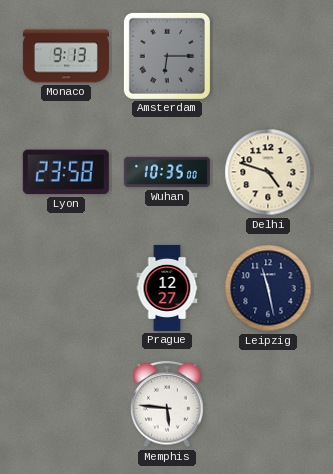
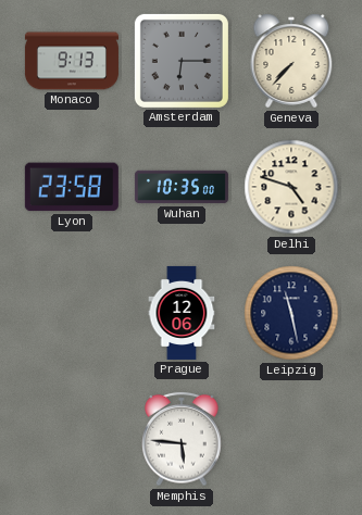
Geneva: none -> 7:37 (291, 61)
Prague: 12:27 -> 12:06 (182, 313)
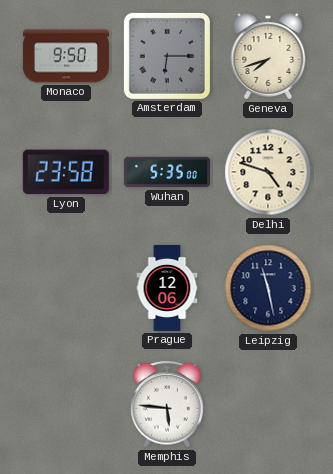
Monaco: 9:13 -> 9:50 (66, 56)
Geneva: 7:37 -> 7:42 (268, 56)
Wuhan: 10:35 -> 5:35 (167, 172)
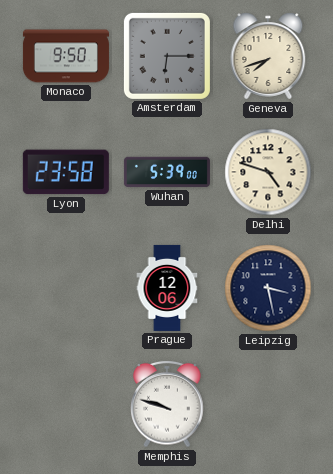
Wuhan: 5:35 -> 5:39 (167, 172)
Leipzig: 11:28 -> 3:28 (268, 288)
Memphis: 5:46 -> 9:48 (167, 404)
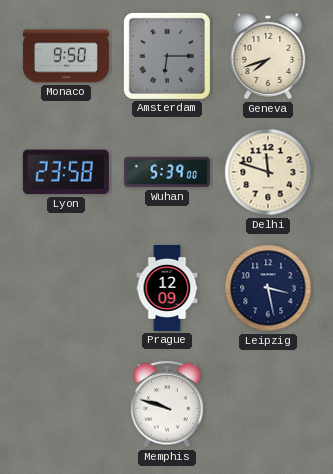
Delhi: 4:48 -> 11:48 (268, 172)
Prague: 12:06 -> 12:09 (167, 288)
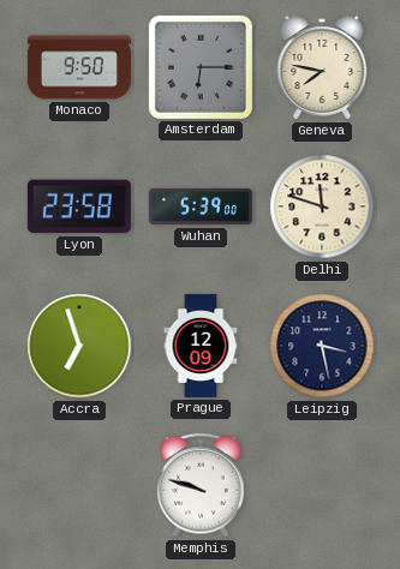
Geneva: 7:42 -> 7:47 (322, 67)
Accra: none -> 6:57 (79, 346)
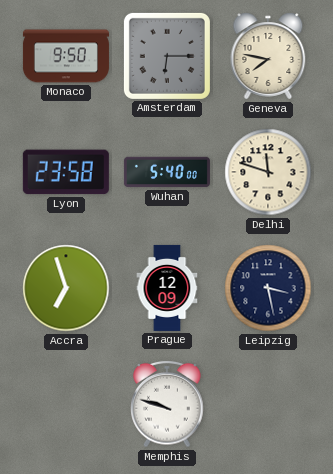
Wuhan: 5:39 -> 5:40 (167, 172)
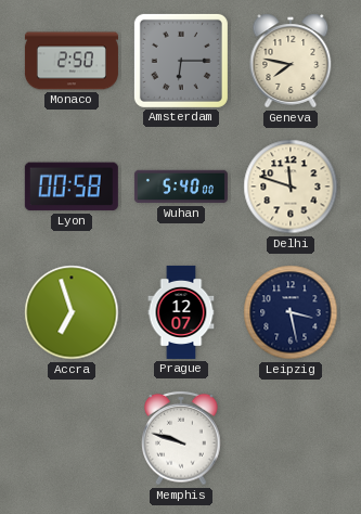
Monaco: 9:50 -> 2:50 (72, 61)
Lyon: 23:58 -> 00:58 (72, 187)
Prague: 12:09 -> 12:07 (181, 312)
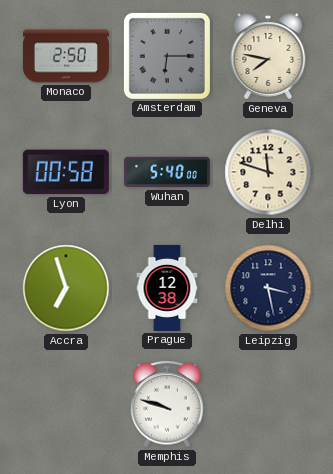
Prague: 12:07 -> 12:38 (167, 288)
